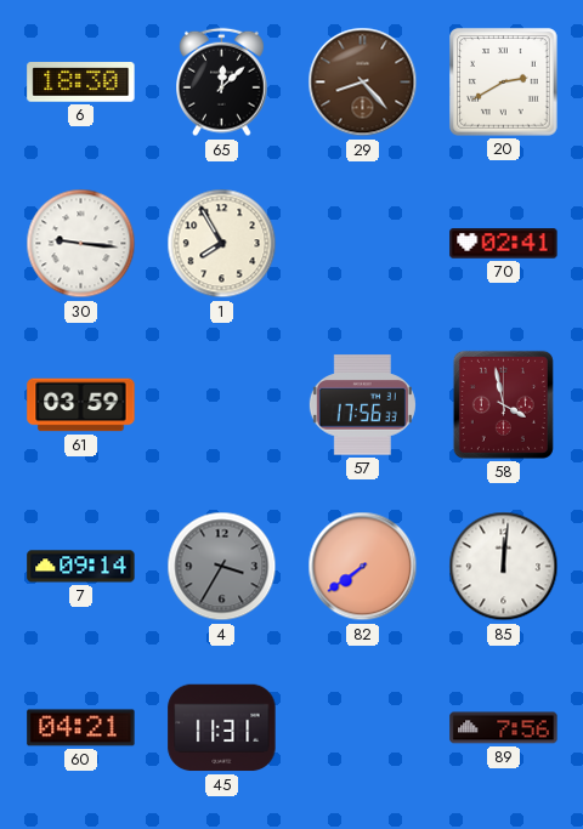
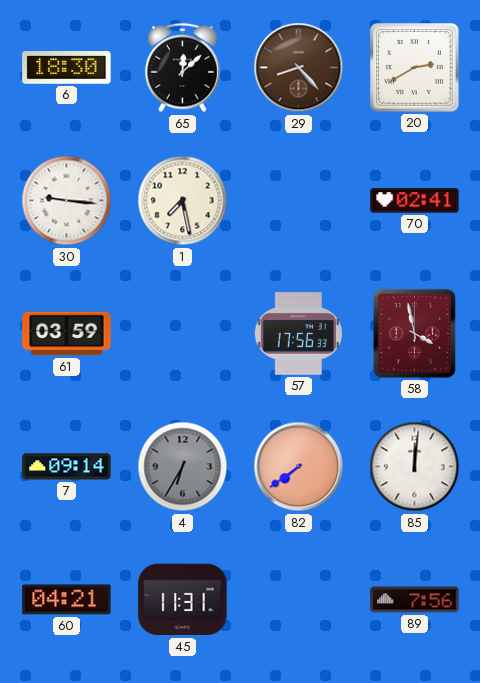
1: 7:55 -> 7:28 (183, 201)
4: 3:35 -> 6:35 (183, 467)
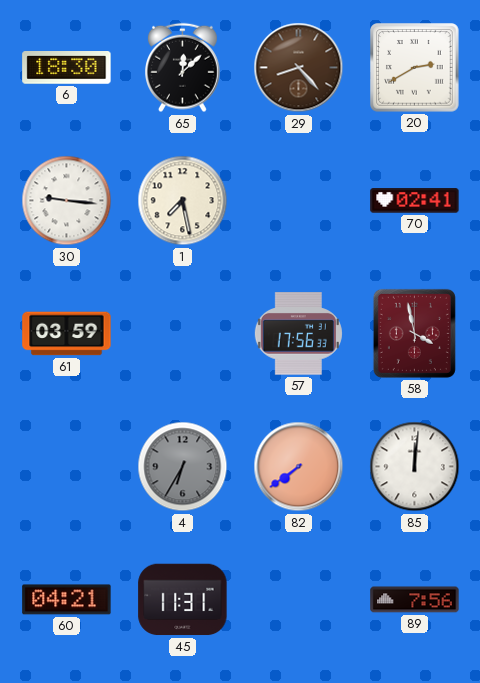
7: 09:14 -> none (67, 467)
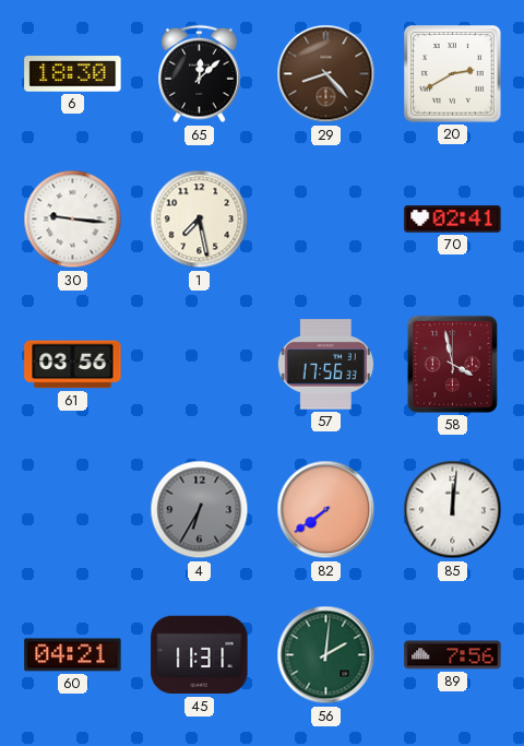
61: 03:59 -> 03:56 (73, 365)
56: none -> 2:01 (326, 655)
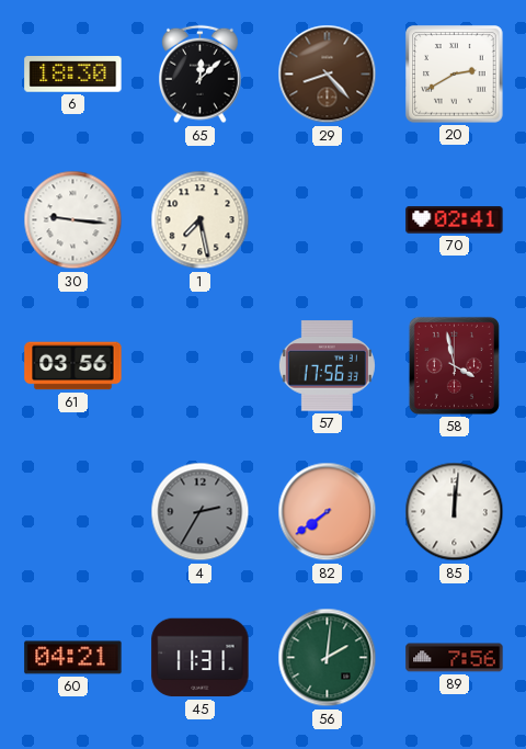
4: 6:35 -> 2:35 (201, 512)
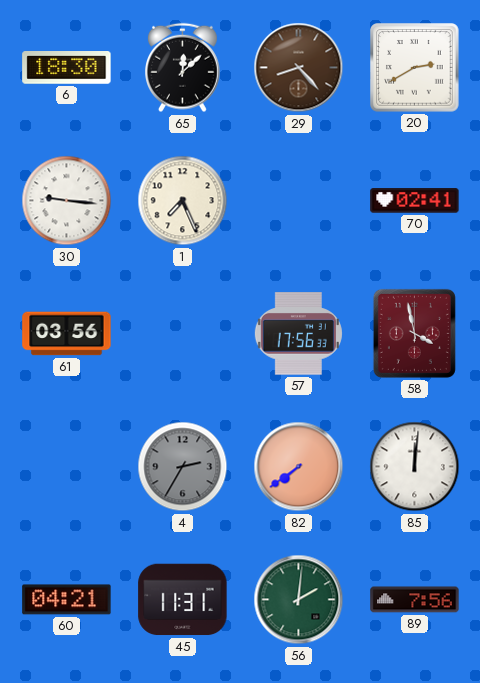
1: 7:28 -> 7:26 (183, 201)
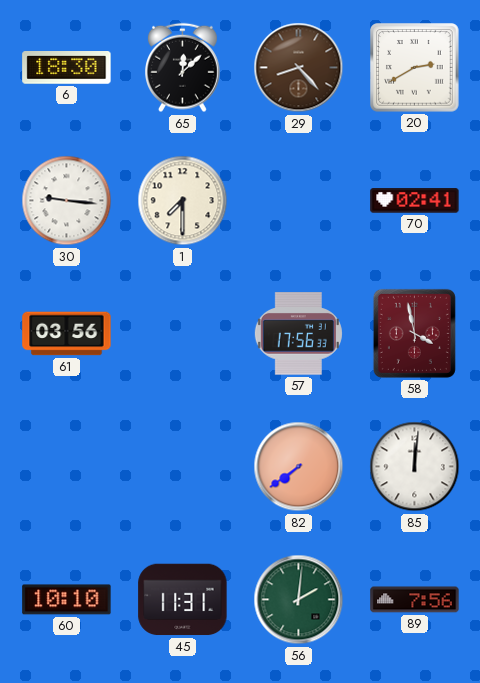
1: 7:26 -> 7:30 (183, 201)
4: 2:35 -> none (183, 467)
60: 04:21 -> 10:10 (67, 600)
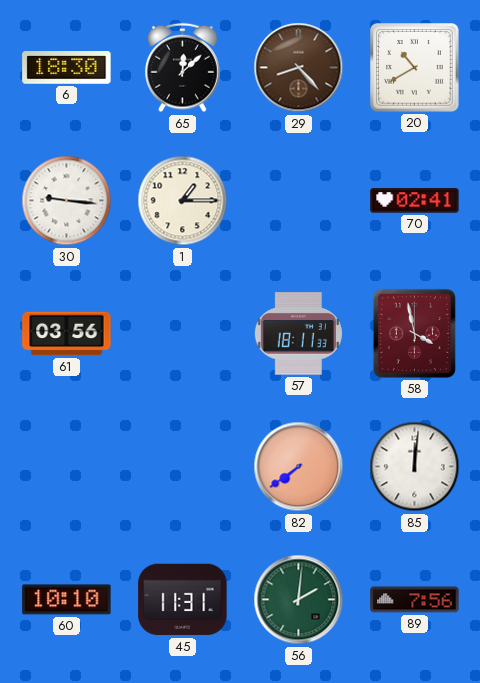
20: 2:40 -> 10:40 (415, 68)
1: 7:30 -> 1:15 (183, 201)
57: 17:56 -> 18:11 (298, 334)
